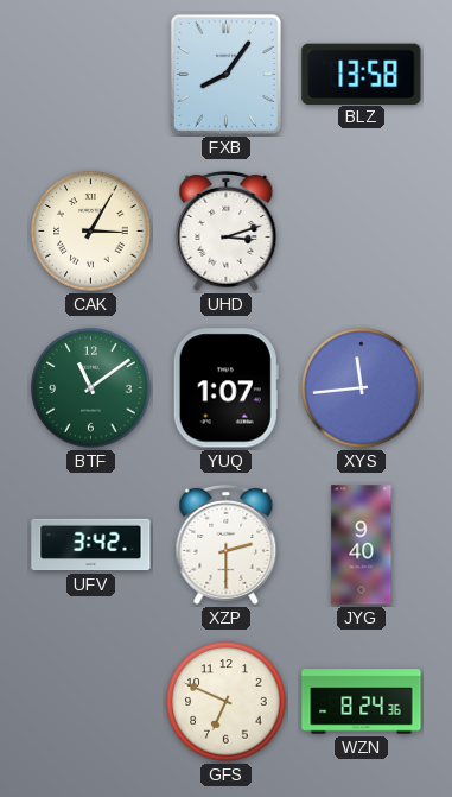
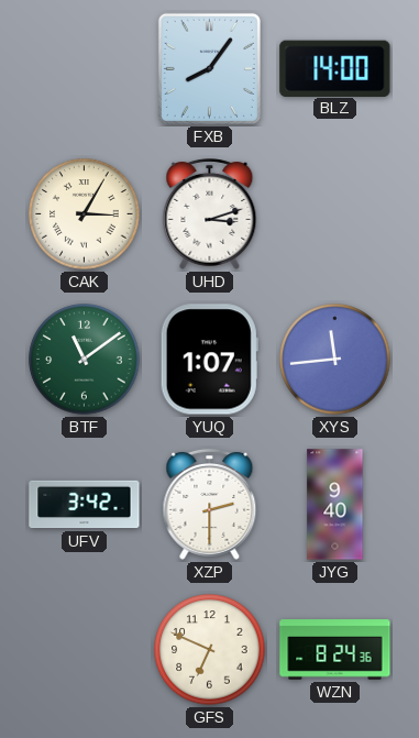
BLZ: 13:58 -> 14:00 (335, 68)
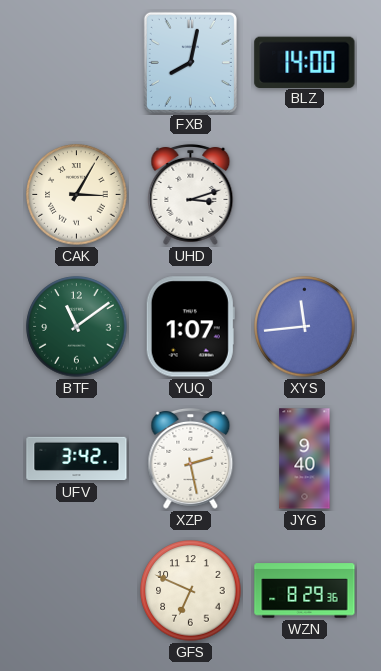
FXB: 8:06 -> 8:02 (190, 62)
XZP: 2:30 -> 2:28 (191, 458)
WZN: 8:24 -> 8:29 (305, 591)
